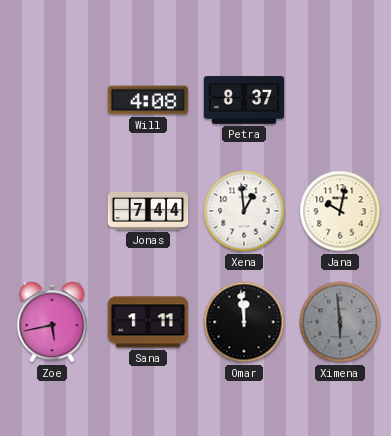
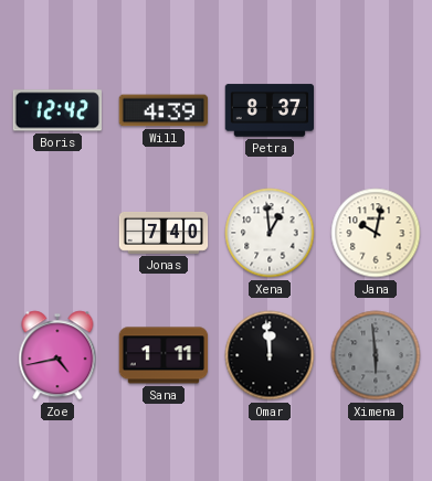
Boris: none -> 12:42 (56, 110)
Will: 4:08 -> 4:39 (164, 110)
Jonas: 7:44 -> 7:40 (164, 233)
Zoe: 5:43 -> 4:43 (57, 355)
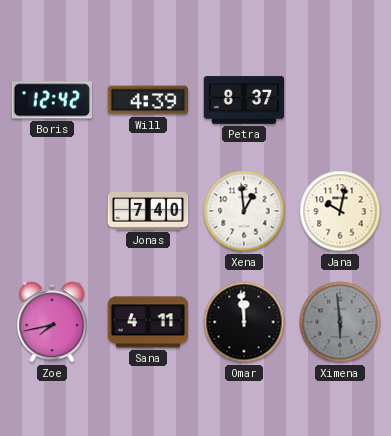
Zoe: 4:43 -> 7:43 (52, 322)
Sana: 1:11 -> 4:11 (148, 322)
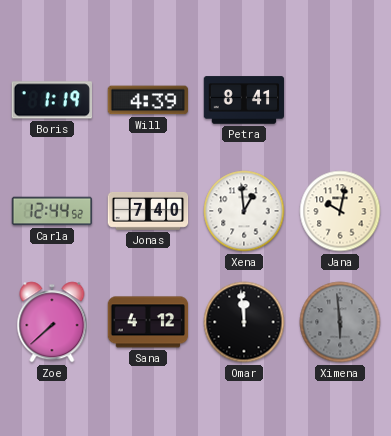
Boris: 12:42 -> 1:19 (51, 100)
Petra: 8:37 -> 8:41 (244, 100)
Carla: none -> 12:44 (52, 211)
Zoe: 7:43 -> 7:38 (52, 322)
Sana: 4:11 -> 4:12 (148, 322)
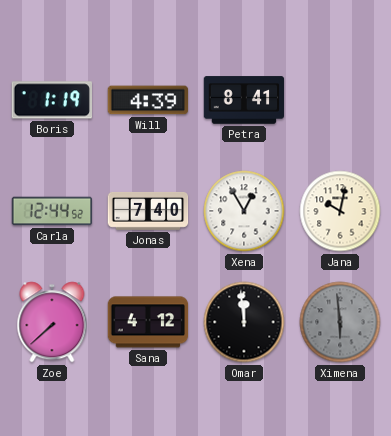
Xena: 12:59 -> 12:55 (244, 211)
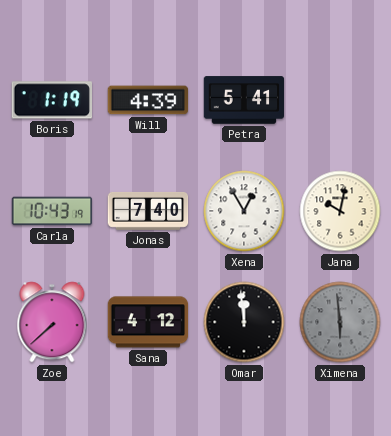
Petra: 8:41 -> 5:41 (244, 100)
Carla: 12:44 -> 10:43 (52, 211)
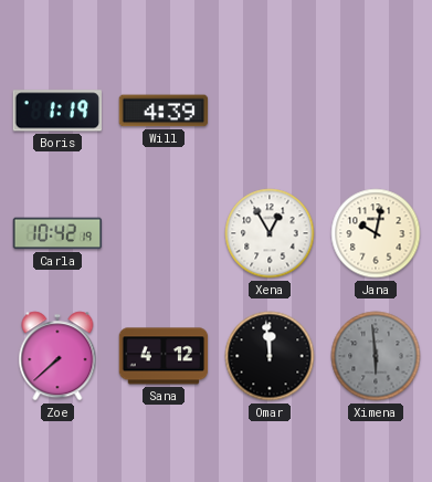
Petra: 5:41 -> none (244, 100)
Carla: 10:43 -> 10:42 (57, 233)
Jonas: 7:40 -> none (148, 211)
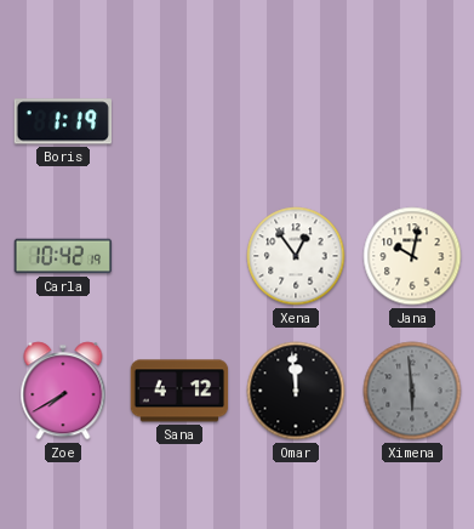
Will: 4:39 -> none (164, 111)
Xena: 12:55 -> 12:54 (296, 256)
Zoe: 7:38 -> 7:40 (63, 391)
